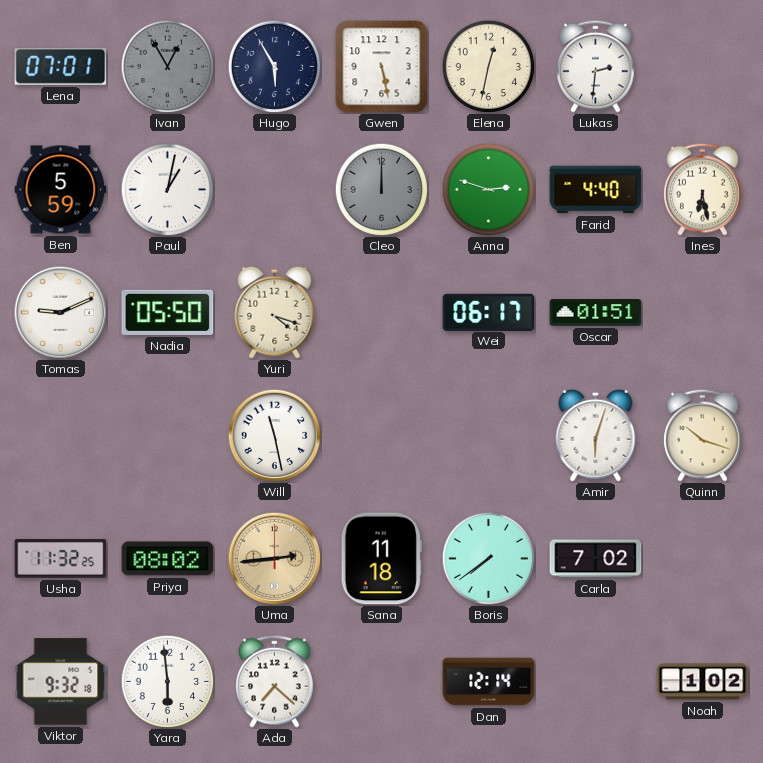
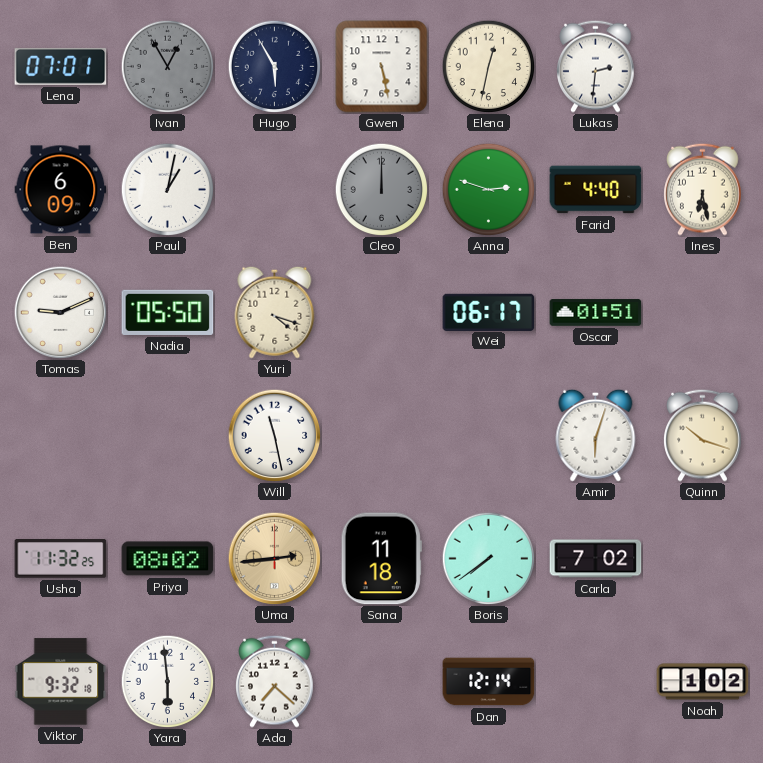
Ben: 5:59 -> 6:09 (61, 190)
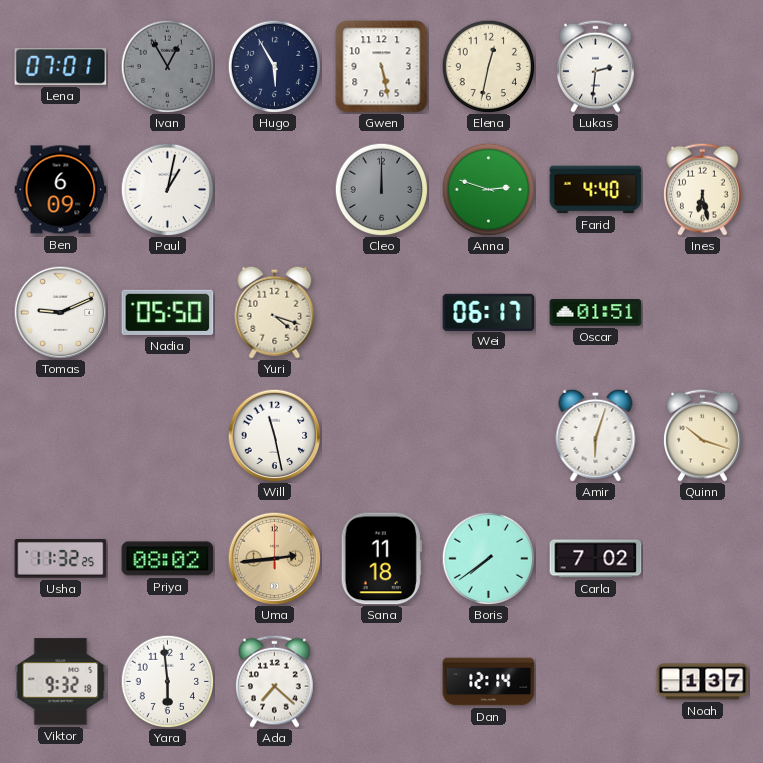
Noah: 1:02 -> 1:37 (703, 682)
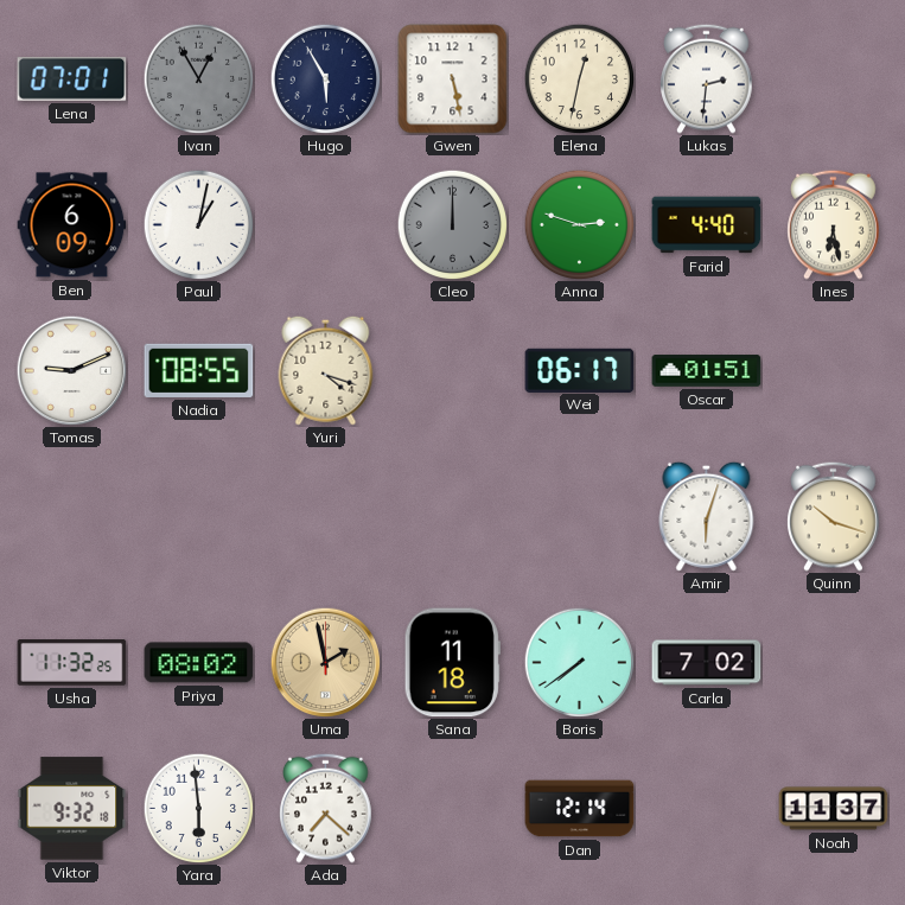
Nadia: 05:50 -> 08:55 (199, 370)
Will: 11:28 -> none (274, 435)
Uma: 2:44 -> 1:58 (325, 662)
Noah: 1:37 -> 11:37 (834, 809)
